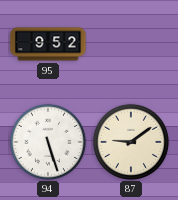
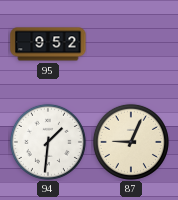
94: 5:27 -> 1:31 (48, 142)
87: 9:09 -> 9:04 (131, 142)
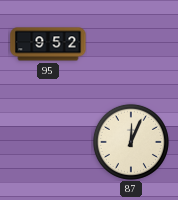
94: 1:31 -> none (48, 142)
87: 9:04 -> 12:04 (131, 142)
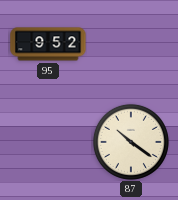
87: 12:04 -> 10:21 (131, 142)
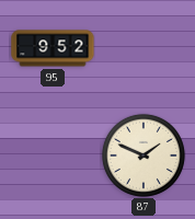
87: 10:21 -> 1:49 (144, 155)
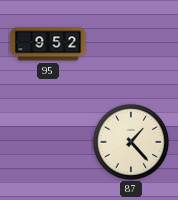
87: 1:49 -> 1:23 (131, 142)
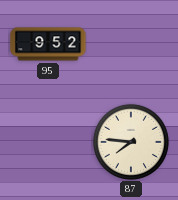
87: 1:23 -> 7:46 (131, 142)
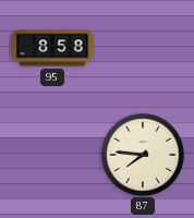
95: 9:52 -> 8:58 (52, 48)
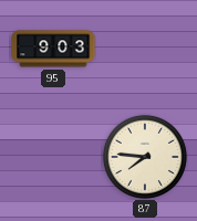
95: 8:58 -> 9:03 (53, 49)
